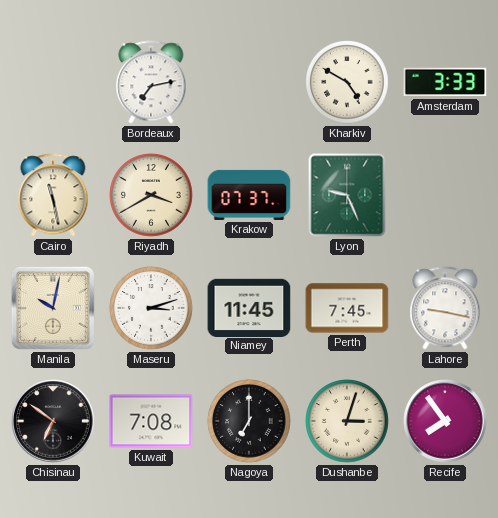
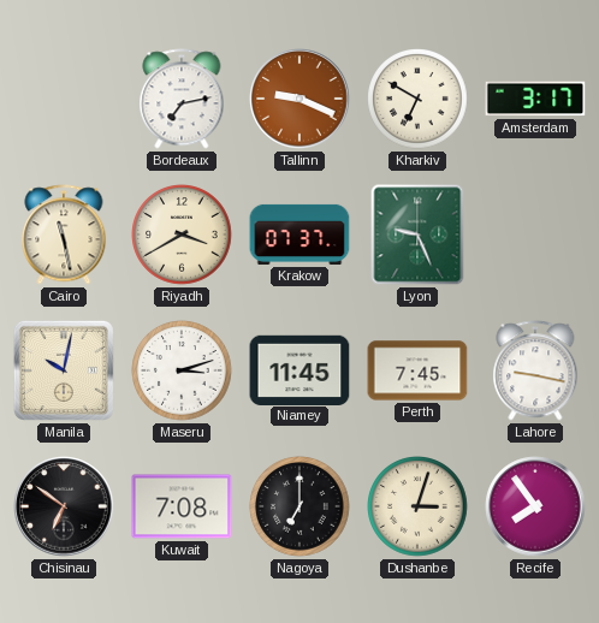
Tallinn: none -> 9:19 (299, 99)
Kharkiv: 4:50 -> 6:50 (417, 99)
Amsterdam: 3:33 -> 3:17 (535, 99)
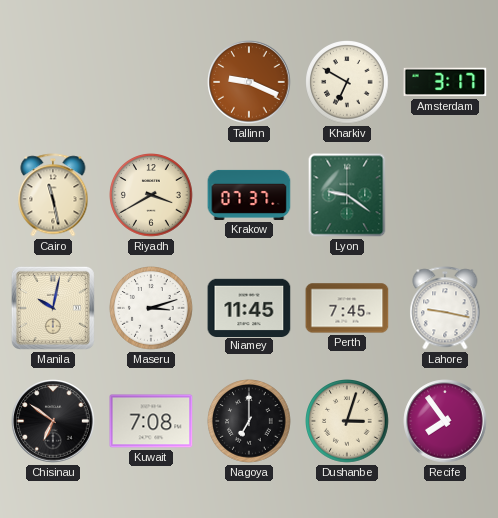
Bordeaux: 7:13 -> none (182, 99)
Lyon: 9:26 -> 9:21 (347, 195)
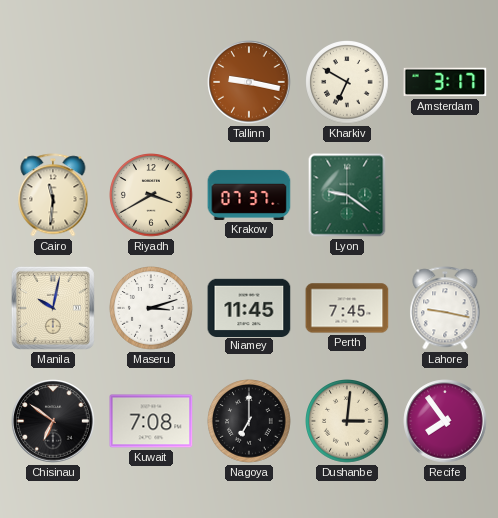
Tallinn: 9:19 -> 9:17 (249, 82)
Cairo: 11:28 -> 11:31 (53, 195)
Dushanbe: 3:03 -> 3:01 (347, 421)
